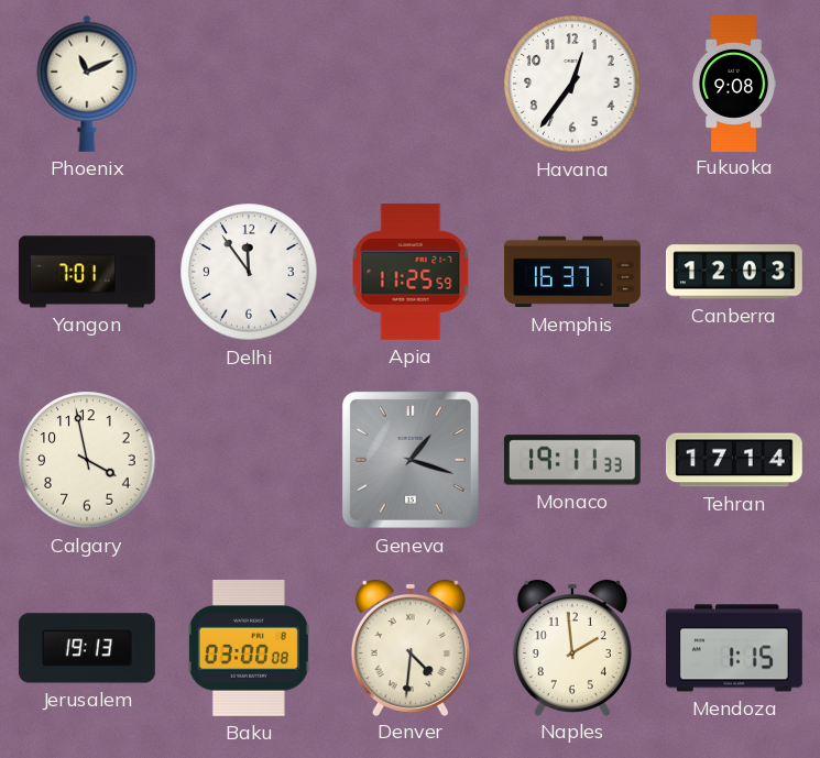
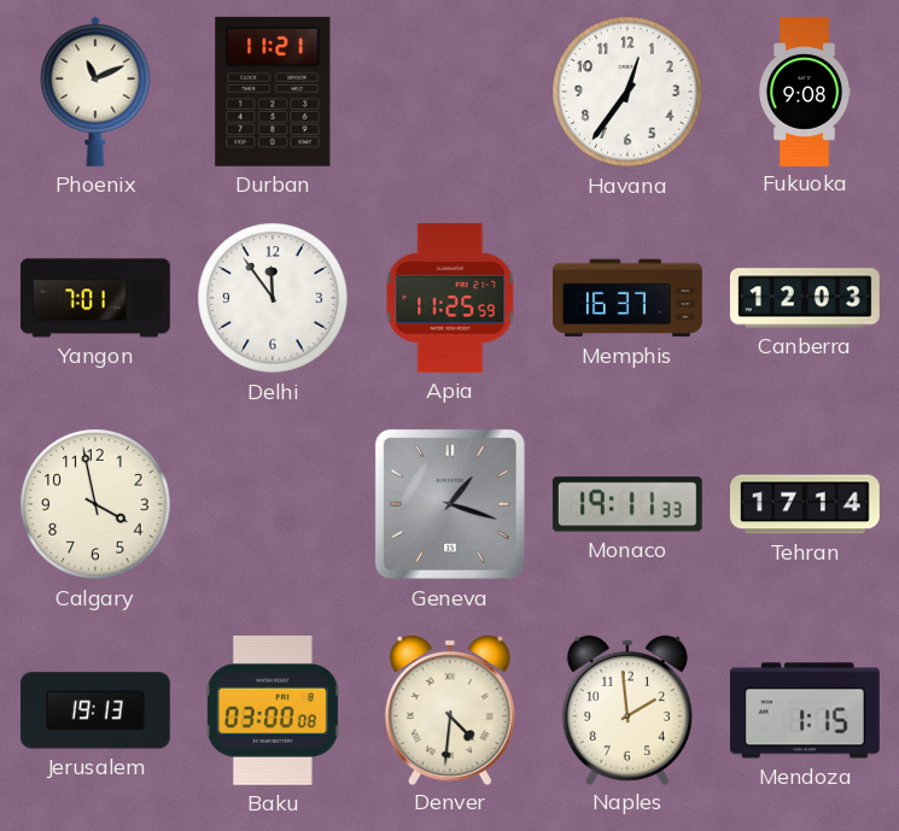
Durban: none -> 11:21 (273, 92)
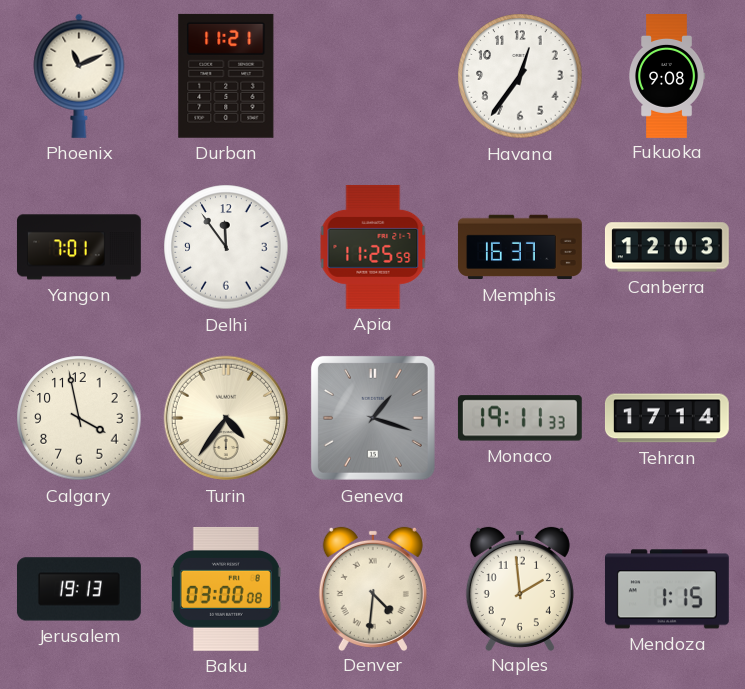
Turin: none -> 4:36 (226, 418)
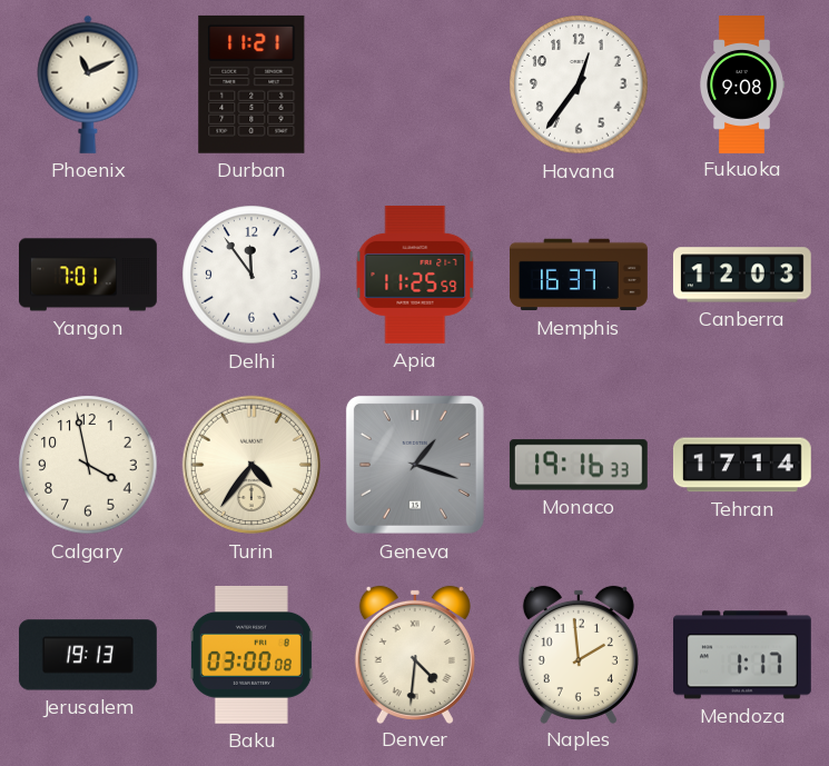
Monaco: 19:11 -> 19:16 (579, 465)
Mendoza: 1:15 -> 1:17 (742, 655)
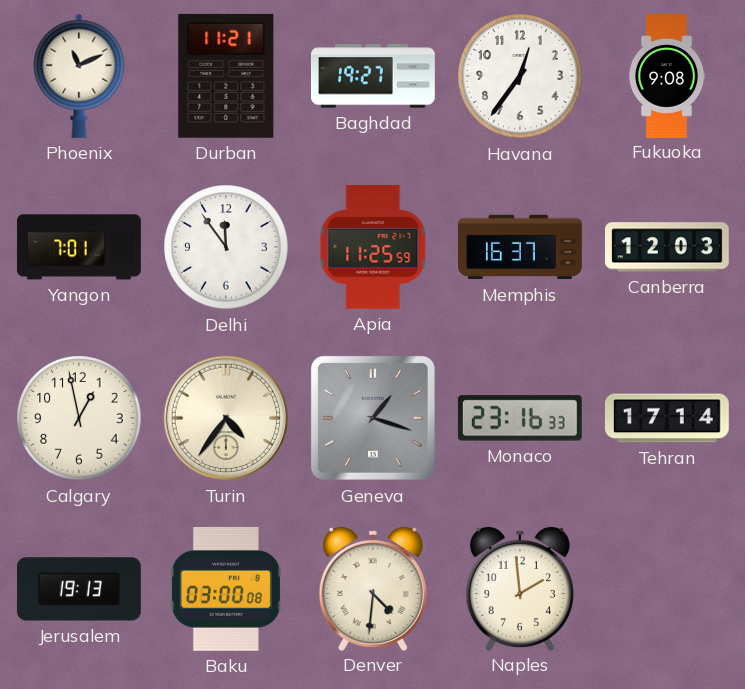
Baghdad: none -> 19:27 (373, 76)
Calgary: 3:58 -> 12:58 (79, 418)
Monaco: 19:16 -> 23:16 (520, 418)
Mendoza: 1:17 -> none (742, 655)
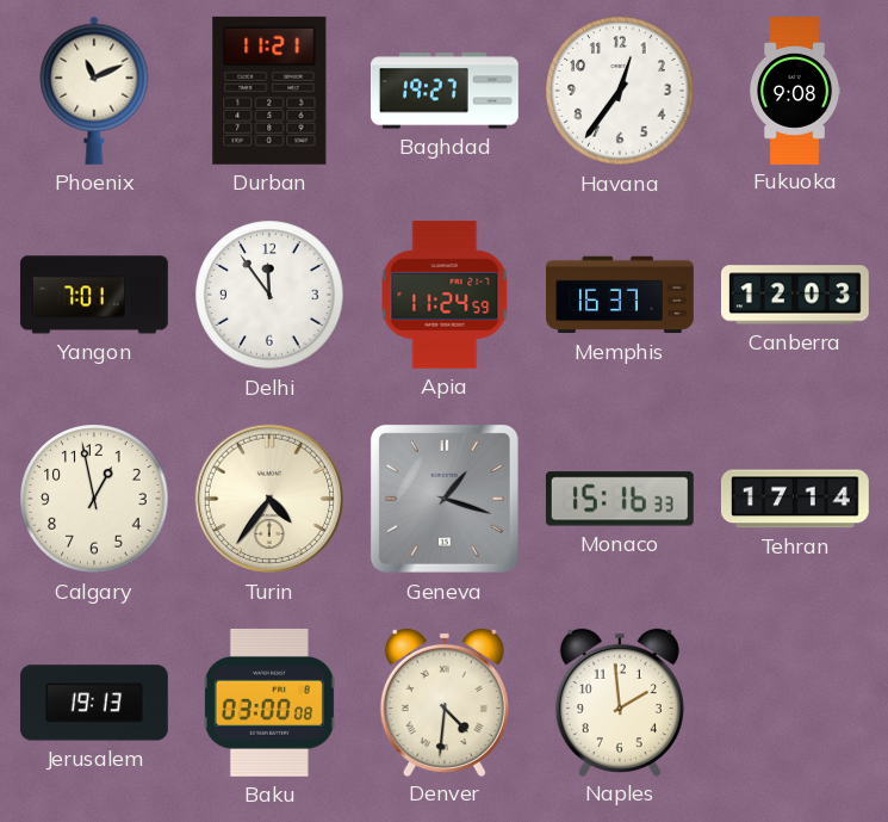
Apia: 11:25 -> 11:24 (445, 295)
Monaco: 23:16 -> 15:16 (620, 499)
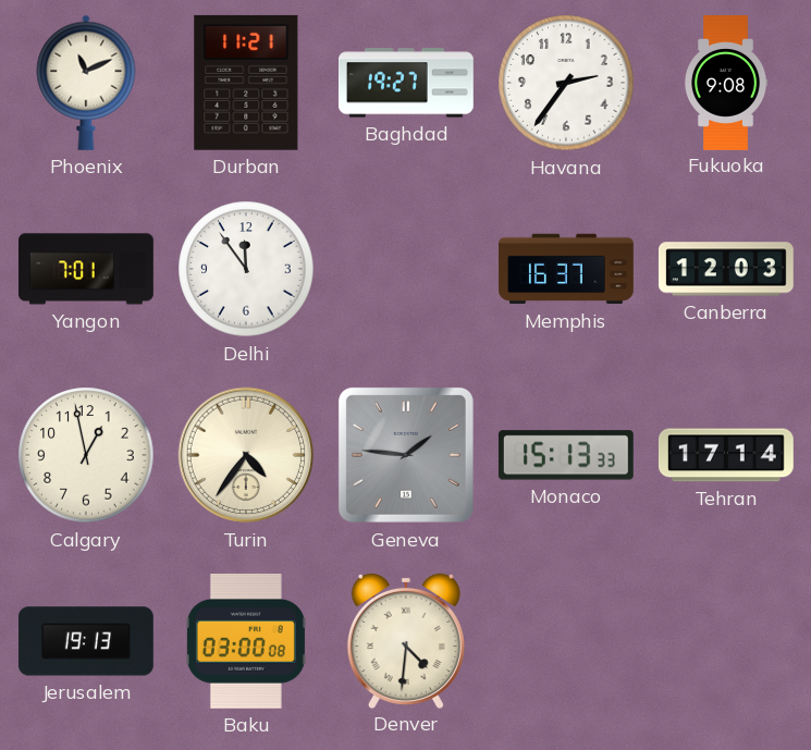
Havana: 12:36 -> 2:36 (566, 83)
Apia: 11:24 -> none (445, 295)
Geneva: 1:18 -> 1:46 (406, 455)
Monaco: 15:16 -> 15:13 (566, 455)
Naples: 1:59 -> none (620, 702)
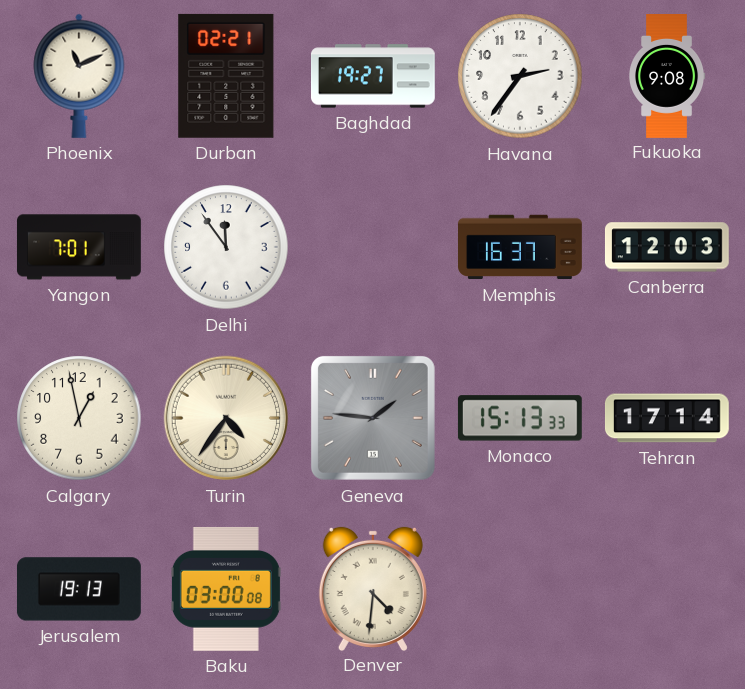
Durban: 11:21 -> 02:21 (226, 76)
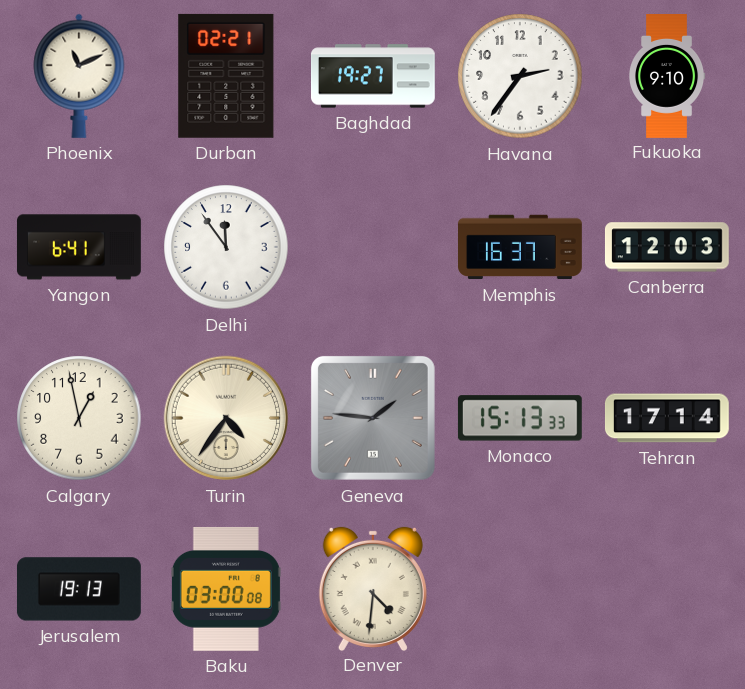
Fukuoka: 9:08 -> 9:10 (668, 76)
Yangon: 7:01 -> 6:41 (79, 247)
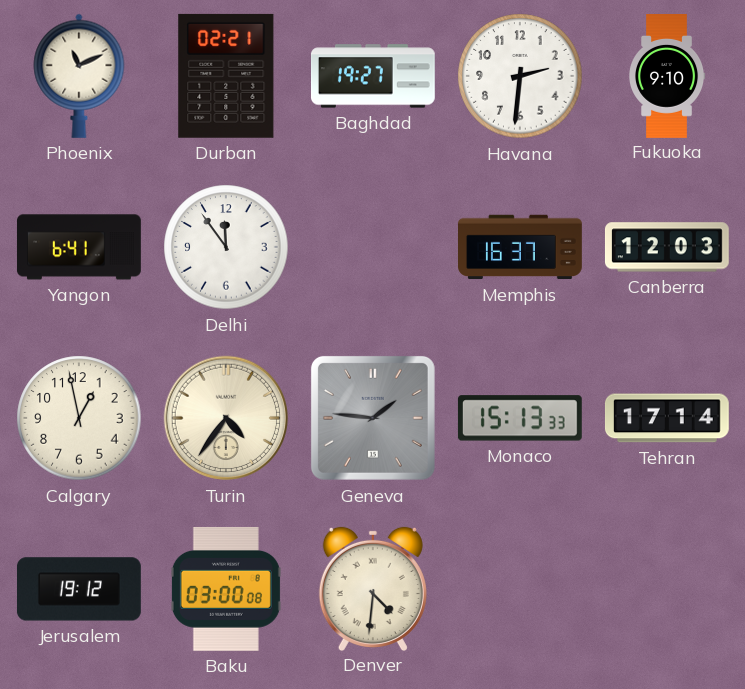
Havana: 2:36 -> 2:31 (520, 76)
Jerusalem: 19:13 -> 19:12 (79, 589)
